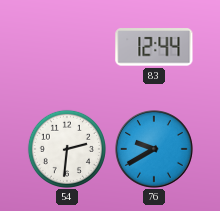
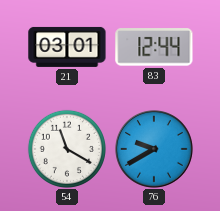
21: none -> 03:01 (67, 47)
54: 2:31 -> 11:20 (67, 149)
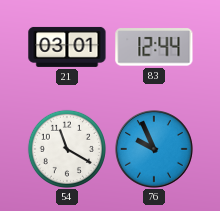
76: 9:40 -> 9:56 (155, 150)
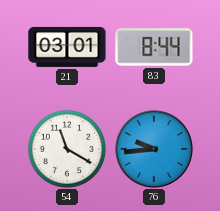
83: 12:44 -> 8:44 (154, 47)
76: 9:56 -> 9:44 (155, 150)
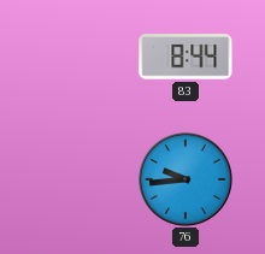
21: 03:01 -> none (67, 47)
54: 11:20 -> none (67, 149)
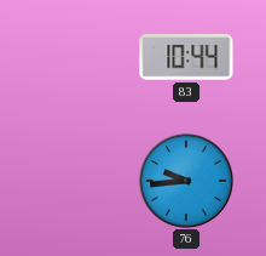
83: 8:44 -> 10:44 (186, 57)
